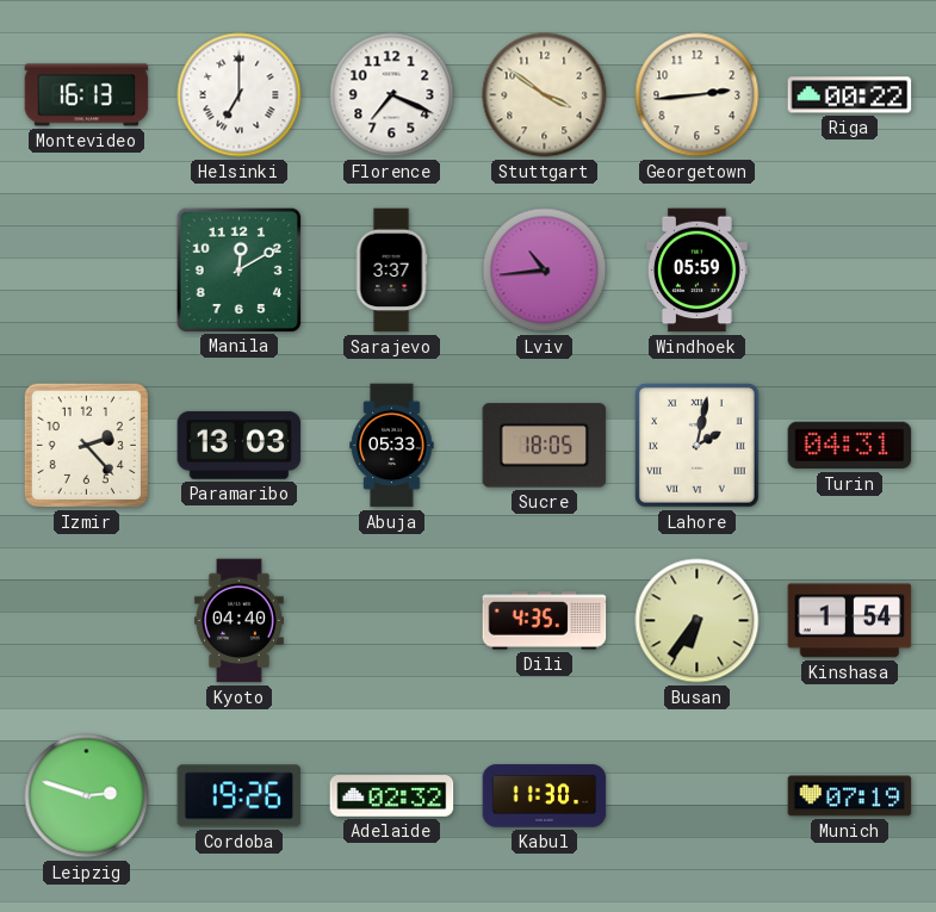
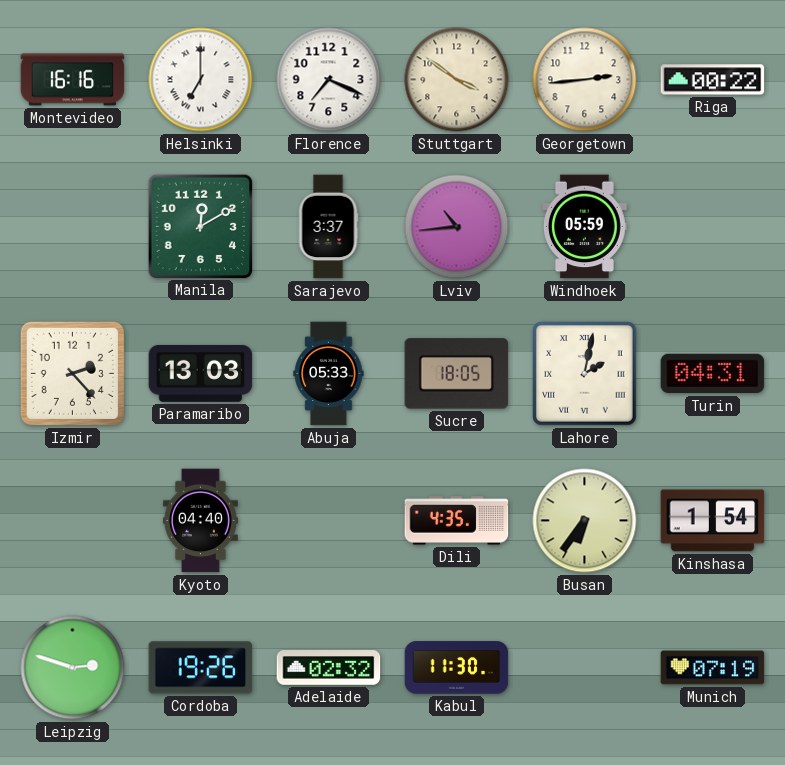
Montevideo: 16:13 -> 16:16 (73, 80)
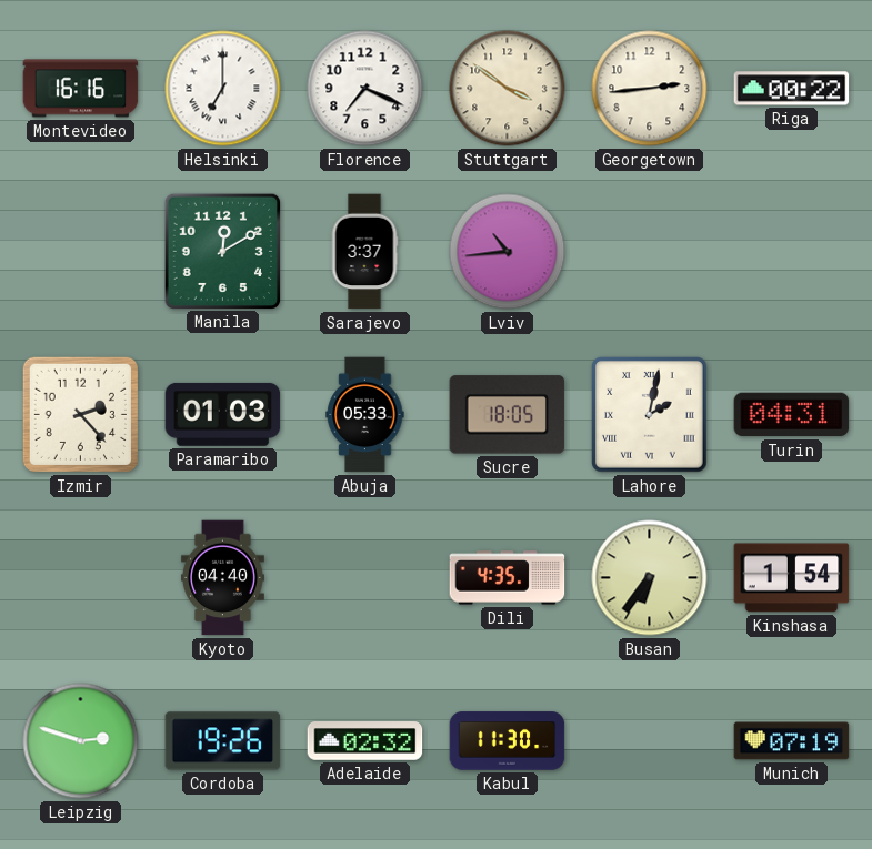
Windhoek: 05:59 -> none (585, 227)
Paramaribo: 13:03 -> 01:03 (223, 414)
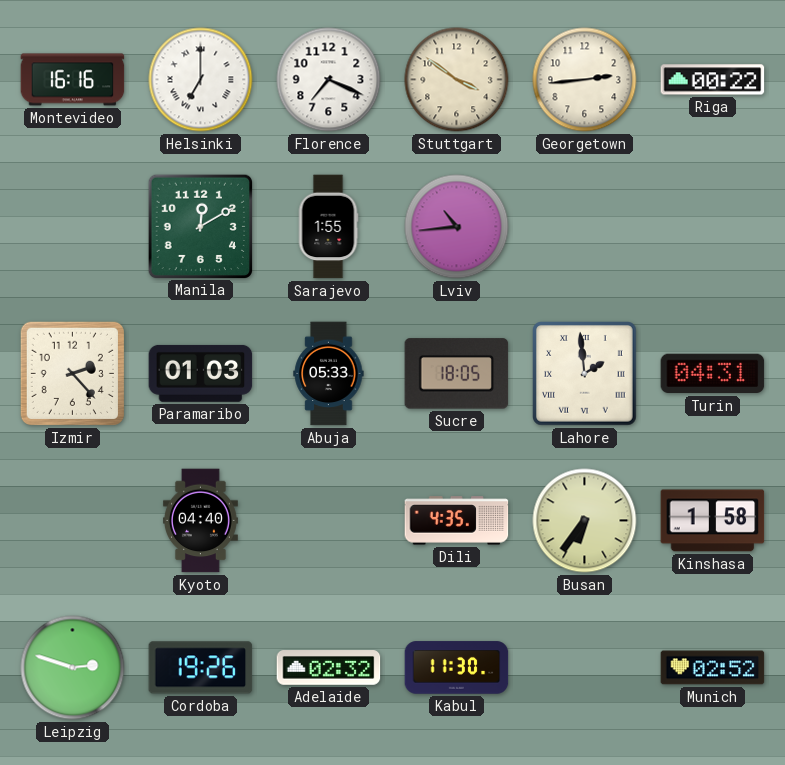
Sarajevo: 3:37 -> 1:55 (328, 227)
Lahore: 2:02 -> 1:59 (585, 374)
Kinshasa: 1:54 -> 1:58 (713, 521)
Munich: 07:19 -> 02:52 (713, 668)
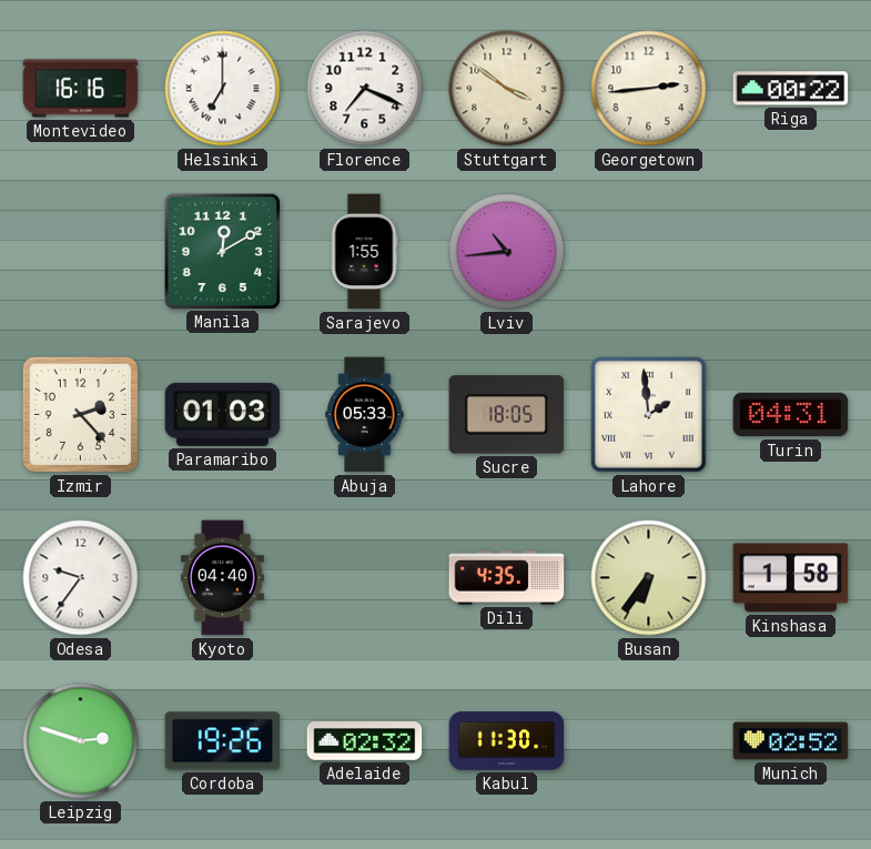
Odesa: none -> 9:36 (81, 578)
